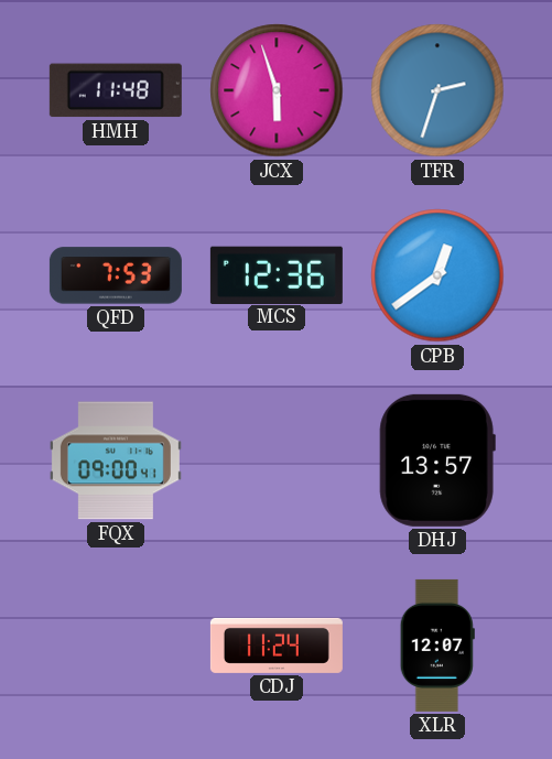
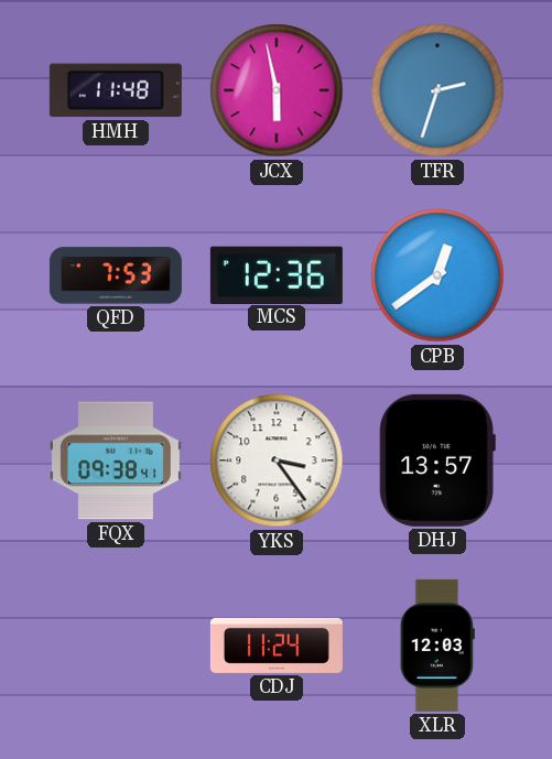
JCX: 5:57 -> 5:58 (277, 90)
FQX: 09:00 -> 09:38 (116, 460)
YKS: none -> 3:24 (277, 460)
XLR: 12:07 -> 12:03 (437, 646)
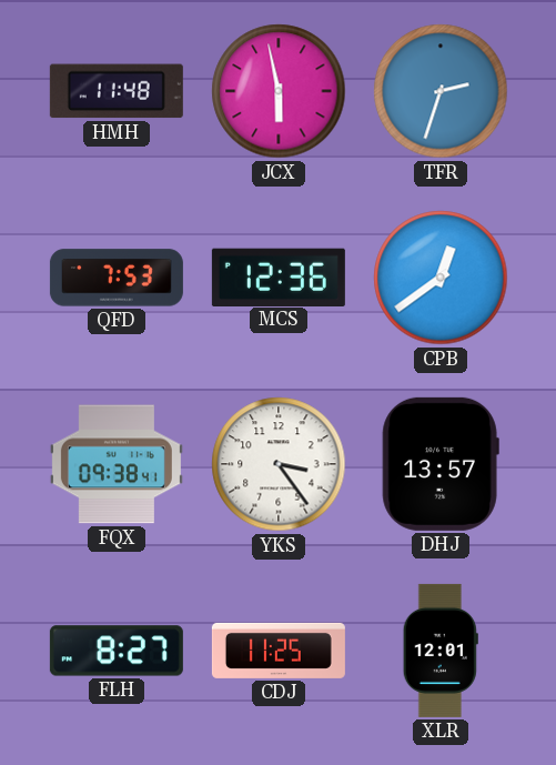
FLH: none -> 8:27 (117, 651)
CDJ: 11:24 -> 11:25 (279, 651)
XLR: 12:03 -> 12:01 (441, 651)
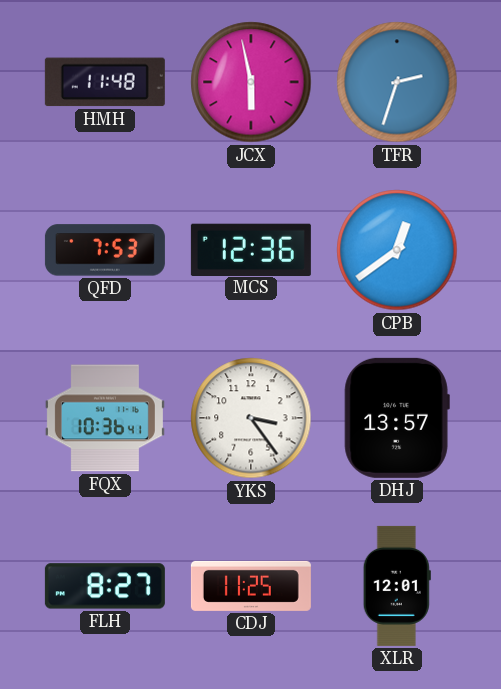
FQX: 09:38 -> 10:36 (105, 418)
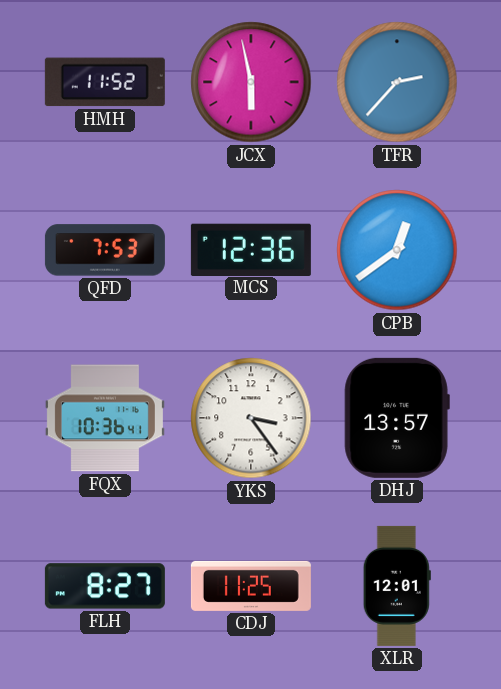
HMH: 11:48 -> 11:52 (105, 82)
TFR: 2:33 -> 2:37 (397, 82)
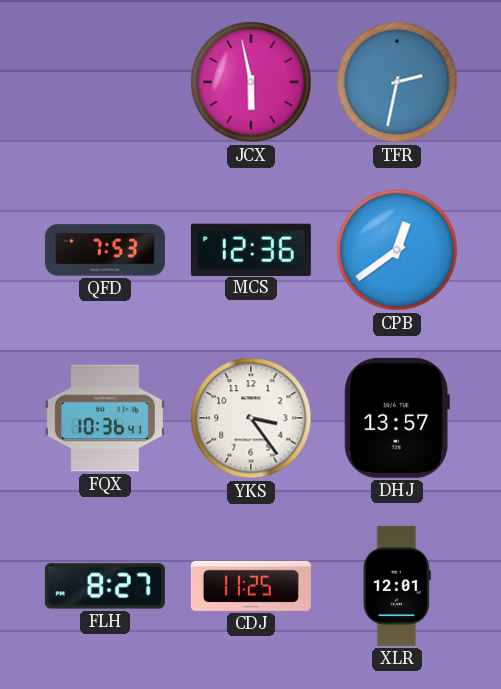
HMH: 11:52 -> none (105, 82)
TFR: 2:37 -> 2:32 (397, 82)
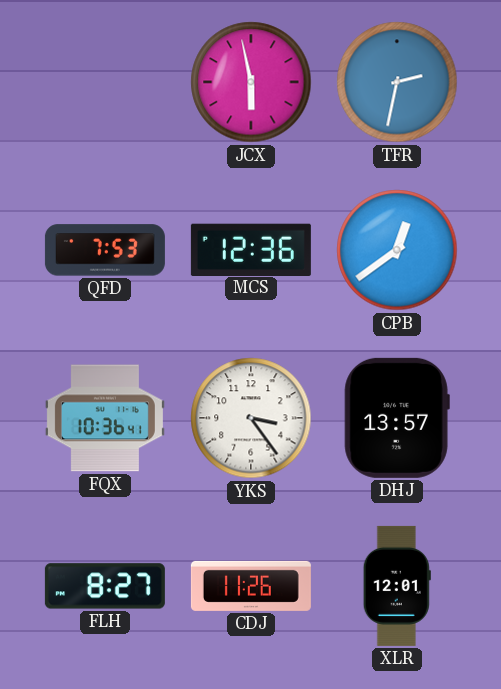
CDJ: 11:25 -> 11:26 (251, 586)
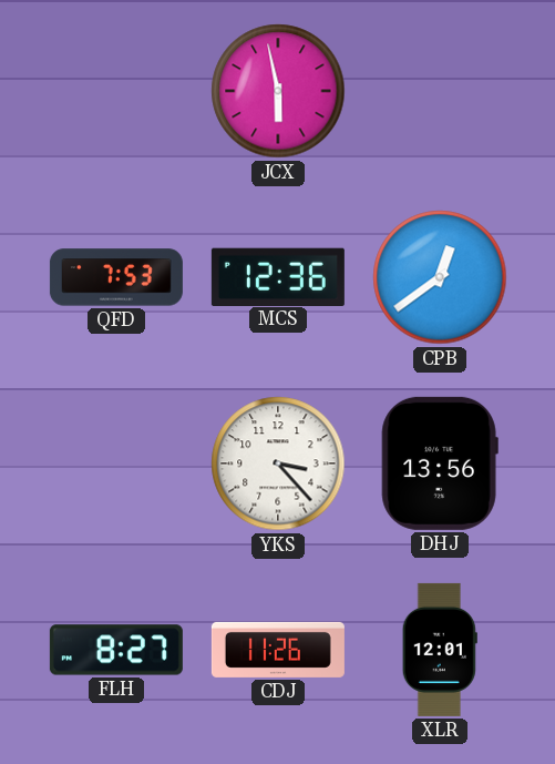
TFR: 2:32 -> none (397, 82)
FQX: 10:36 -> none (105, 418)
YKS: 3:24 -> 3:23 (278, 464)
DHJ: 13:57 -> 13:56 (440, 464)
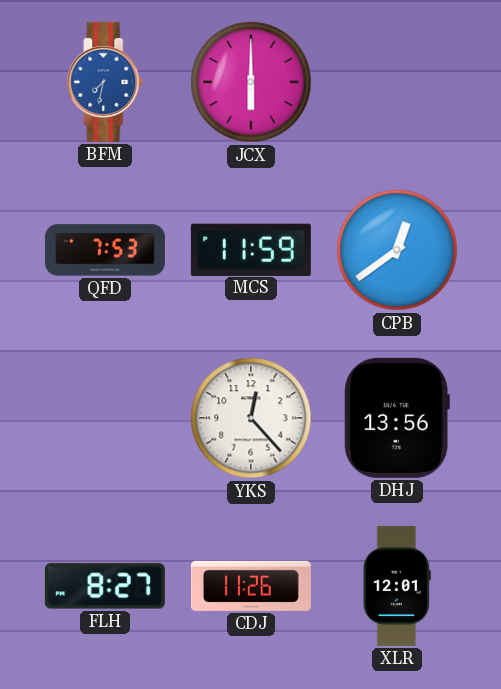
BFM: none -> 7:32 (105, 82)
JCX: 5:58 -> 6:00 (251, 82)
MCS: 12:36 -> 11:59 (251, 249)
YKS: 3:23 -> 12:23 (251, 418)
